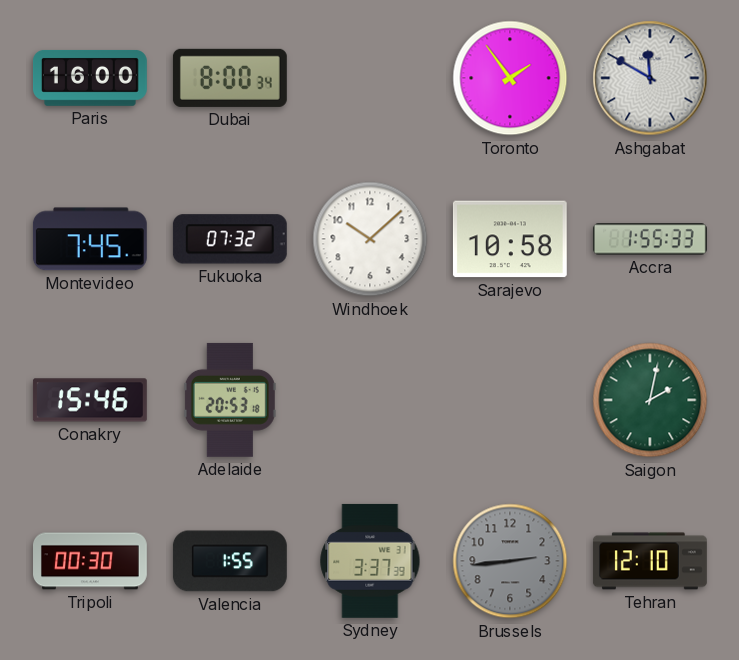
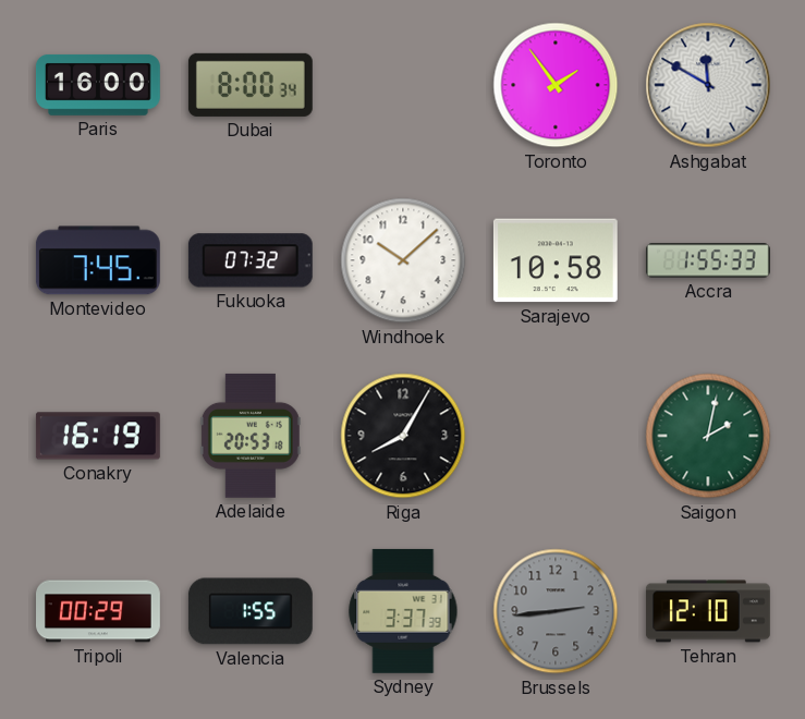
Conakry: 15:46 -> 16:19 (98, 436)
Riga: none -> 8:05 (403, 436)
Tripoli: 00:30 -> 00:29 (99, 611)
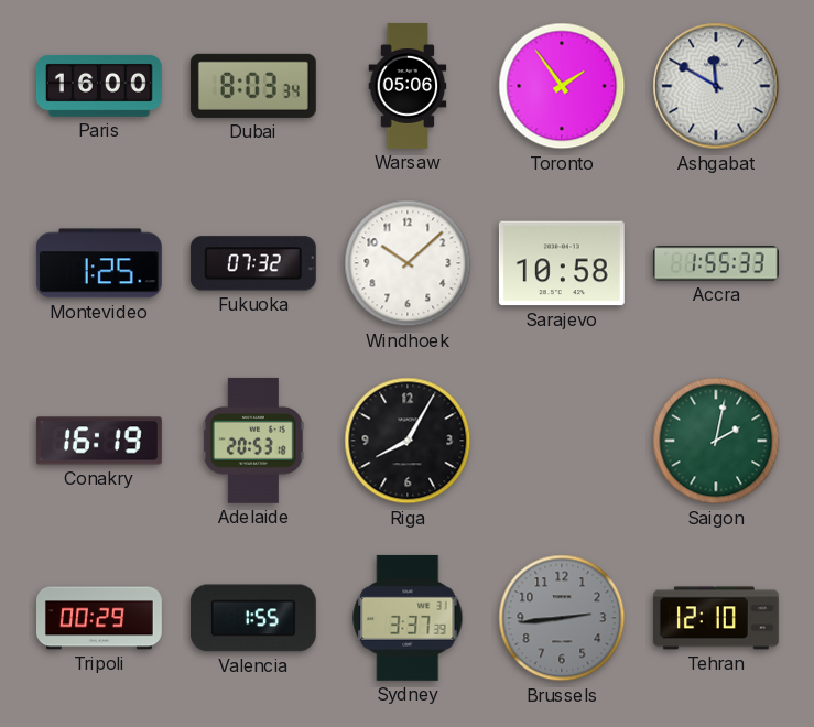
Dubai: 8:00 -> 8:03 (253, 86)
Warsaw: none -> 05:06 (408, 87)
Montevideo: 7:45 -> 1:25 (99, 263)
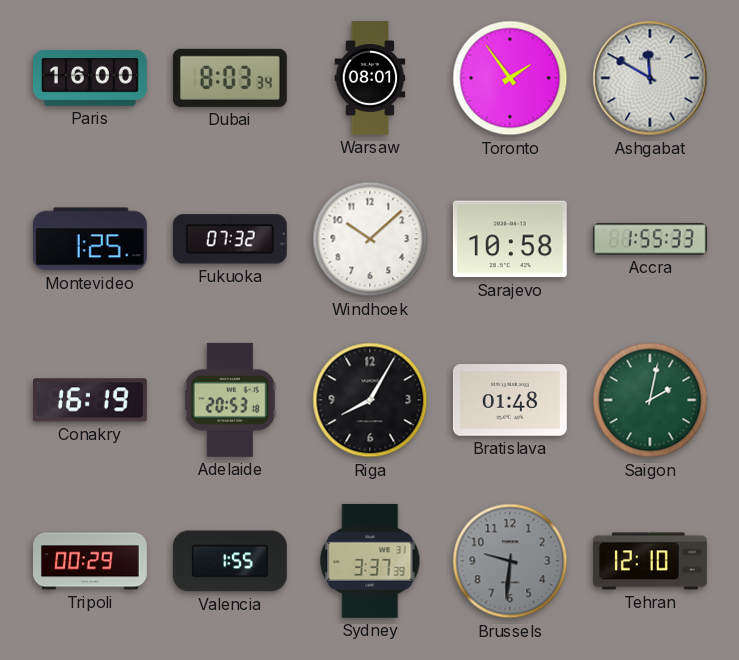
Warsaw: 05:06 -> 08:01 (370, 79)
Bratislava: none -> 01:48 (510, 401)
Brussels: 2:44 -> 9:31 (510, 561)
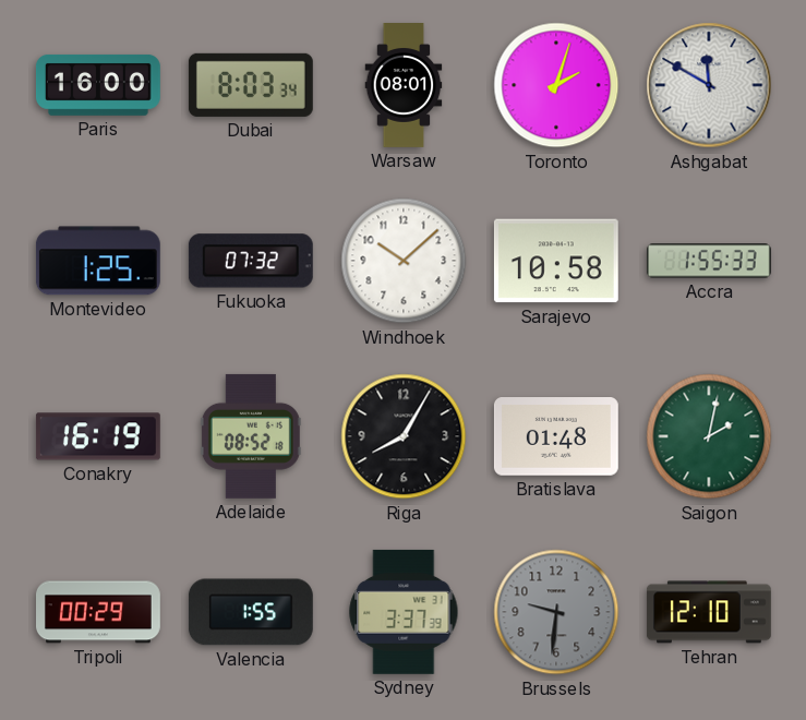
Toronto: 1:54 -> 2:03 (556, 85)
Adelaide: 20:53 -> 08:52 (251, 436)
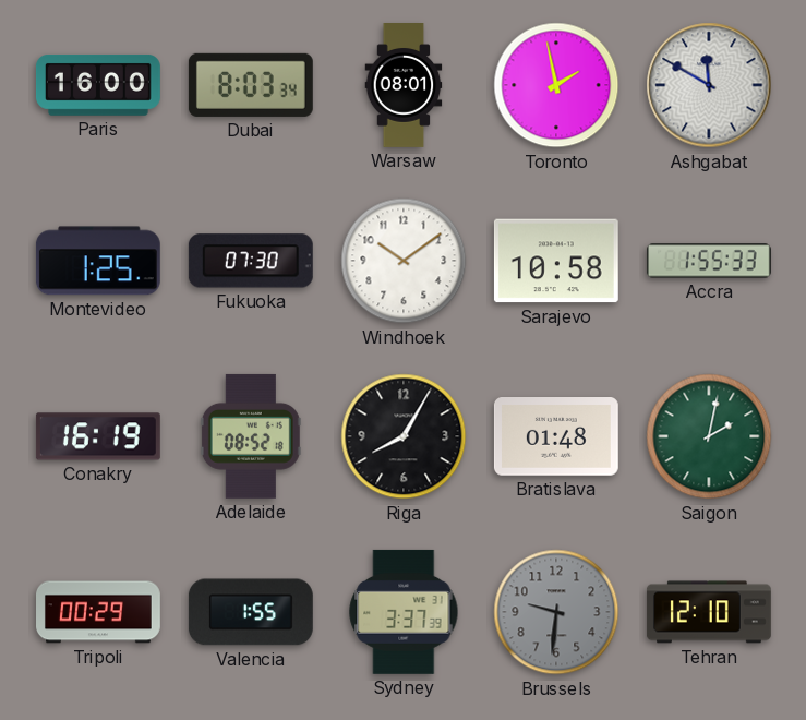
Toronto: 2:03 -> 1:58 (556, 85)
Fukuoka: 07:32 -> 07:30 (251, 261)
Windhoek: 10:08 -> 10:09 (404, 261)
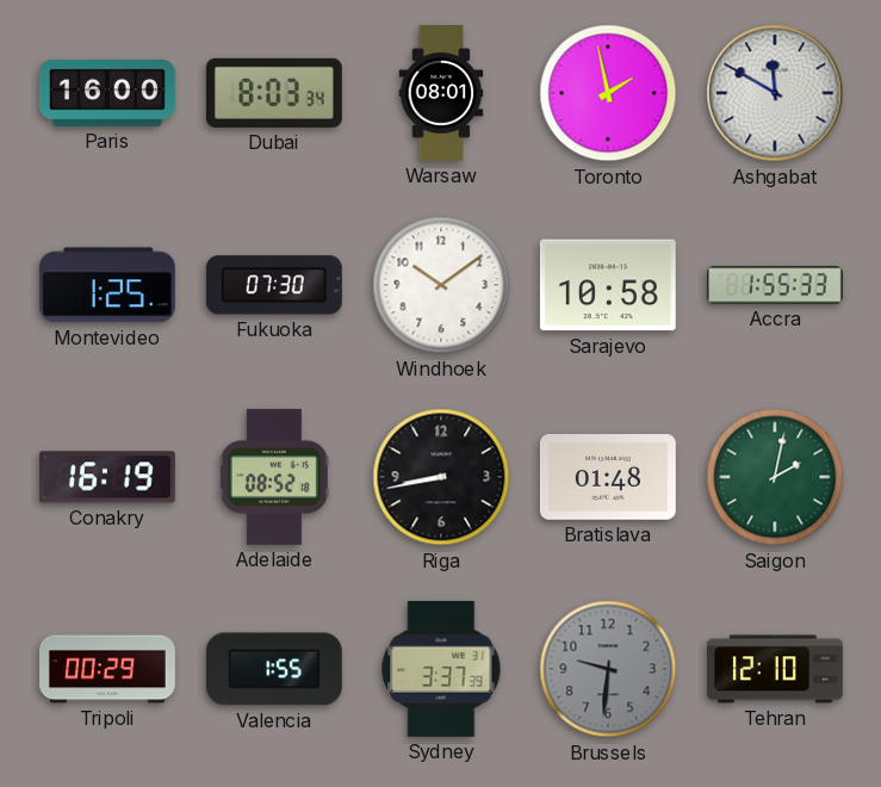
Riga: 8:05 -> 8:43 (441, 477)
